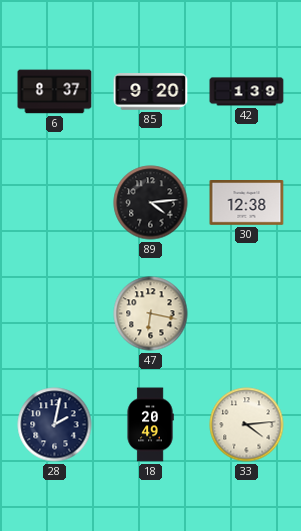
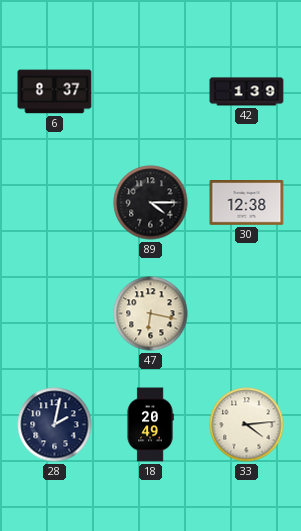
85: 9:20 -> none (151, 92)
89: 4:14 -> 4:15 (151, 203)
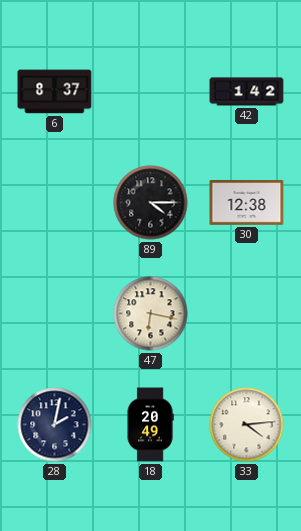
42: 1:39 -> 1:42 (247, 92)
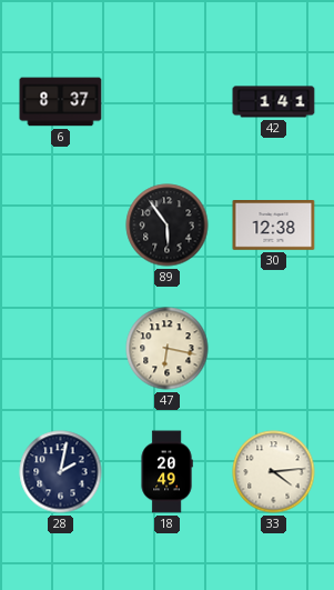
42: 1:42 -> 1:41 (274, 102)
89: 4:15 -> 5:54 (168, 226)
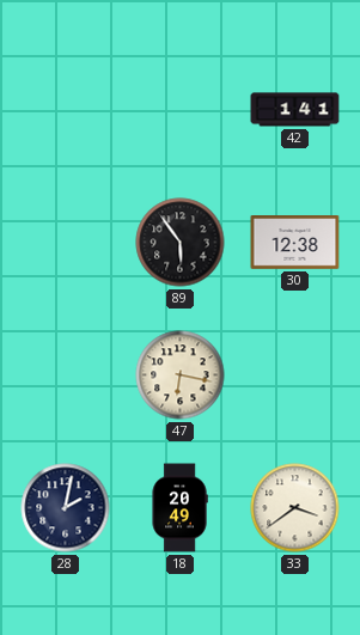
6: 8:37 -> none (61, 102)
33: 4:14 -> 3:39 (295, 508)
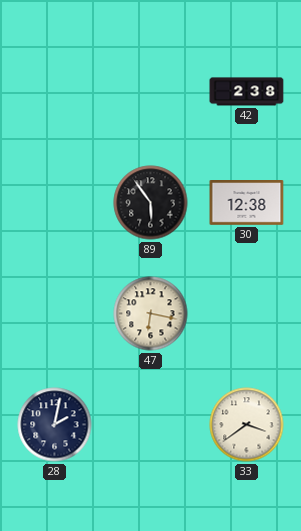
42: 1:41 -> 2:38 (247, 92)
18: 20:49 -> none (179, 508)
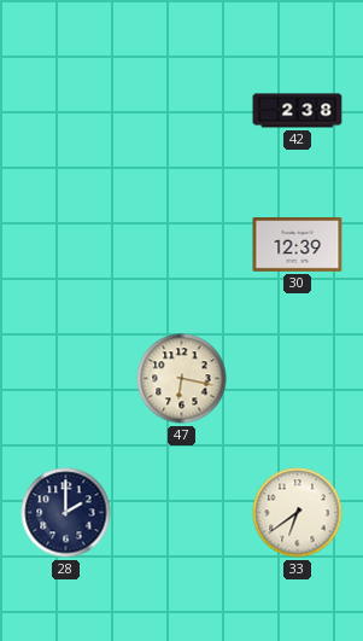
89: 5:54 -> none (151, 203)
30: 12:38 -> 12:39 (298, 245)
28: 2:02 -> 2:00 (66, 513)
33: 3:39 -> 6:39 (298, 513)
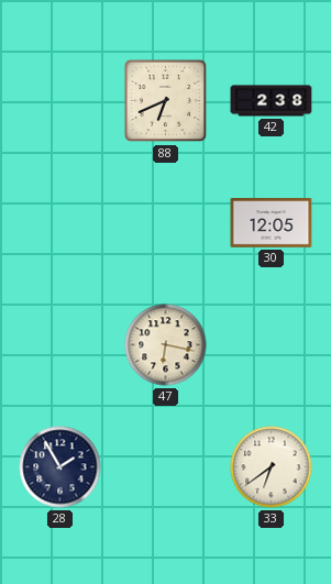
88: none -> 6:41 (166, 101)
30: 12:39 -> 12:05 (272, 223)
28: 2:00 -> 1:55 (60, 467)
